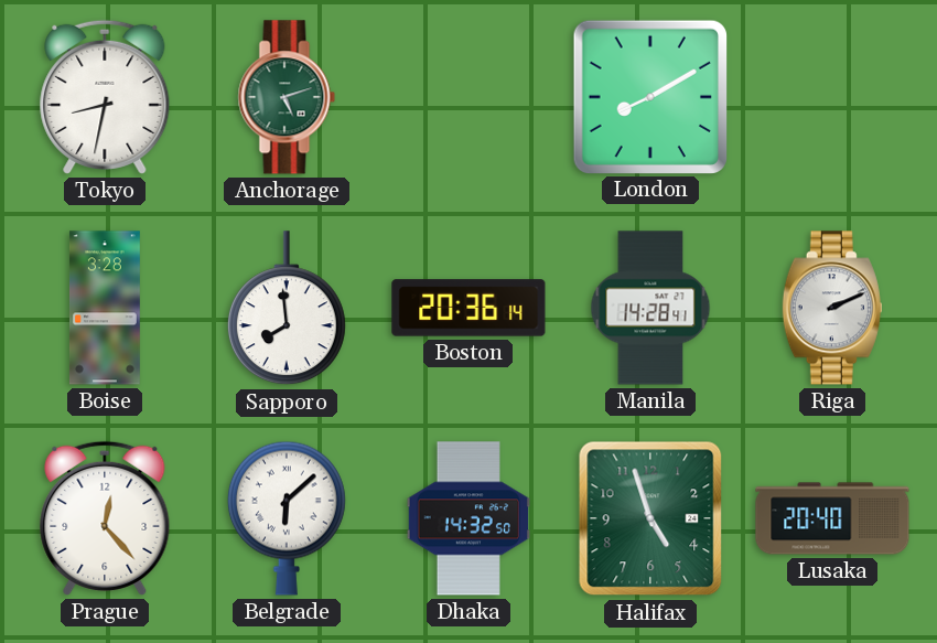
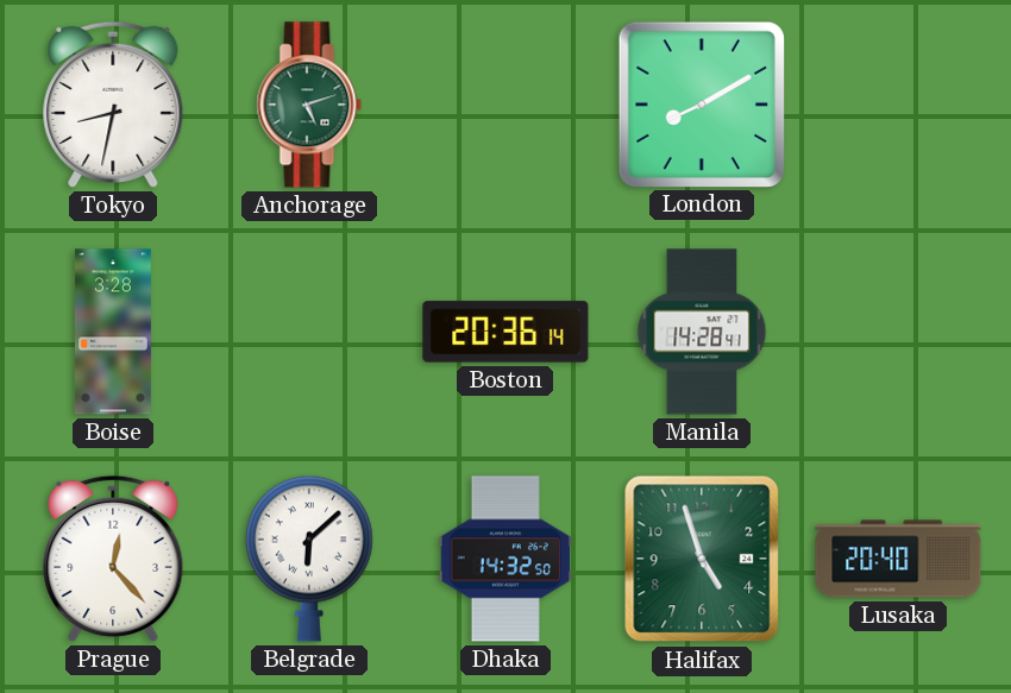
Sapporo: 7:59 -> none (287, 309)
Riga: 2:11 -> none (832, 308)
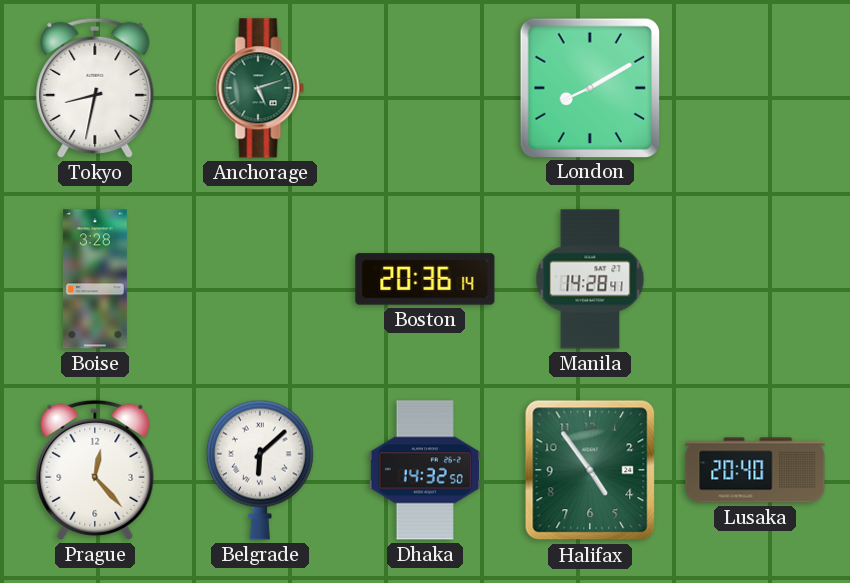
Halifax: 4:57 -> 4:54 (590, 470)
